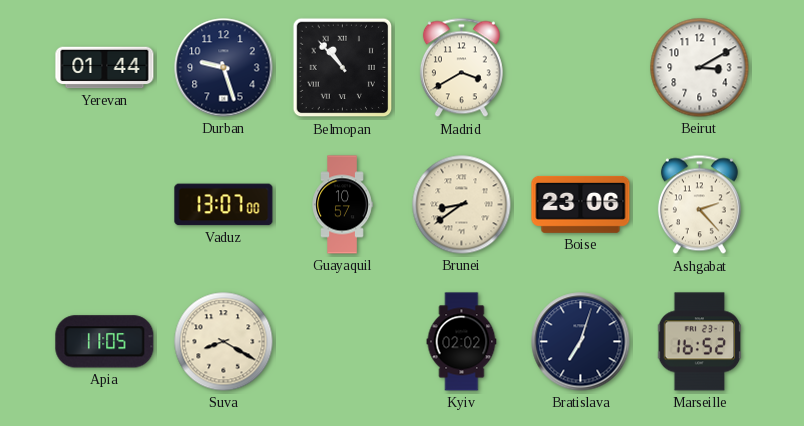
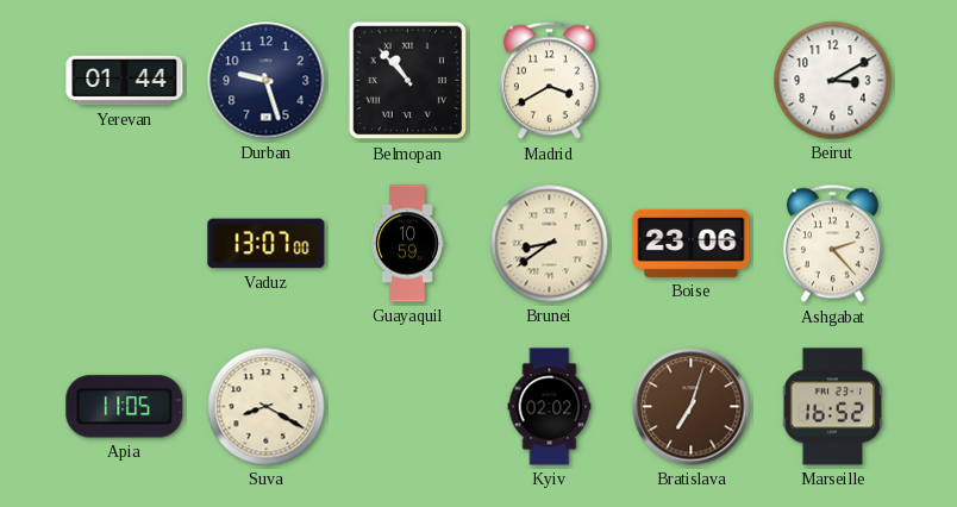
Guayaquil: 10:57 -> 10:59 (407, 244)
Bratislava dial: navy -> brown (692, 407)
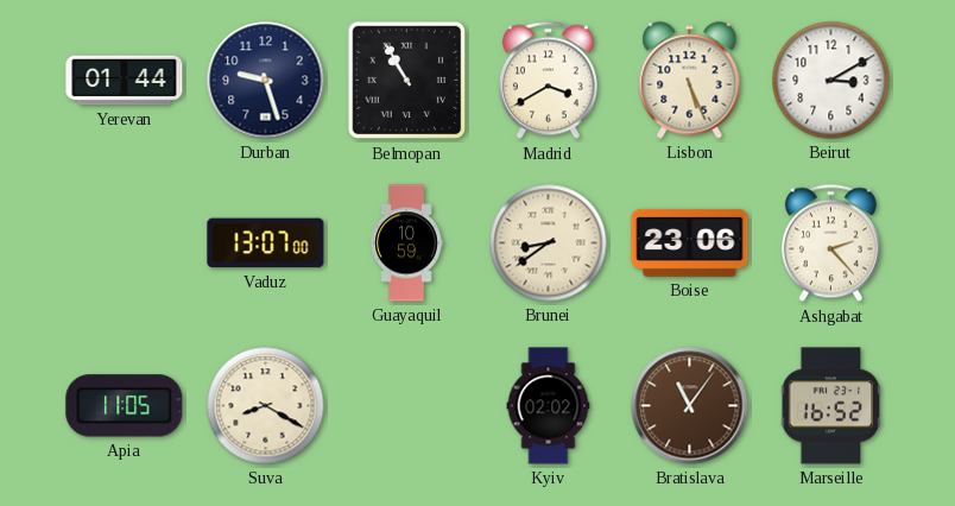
Belmopan: 10:53 -> 10:55 (407, 81)
Lisbon: none -> 5:26 (690, 81)
Bratislava: 7:03 -> 11:06 (690, 406)
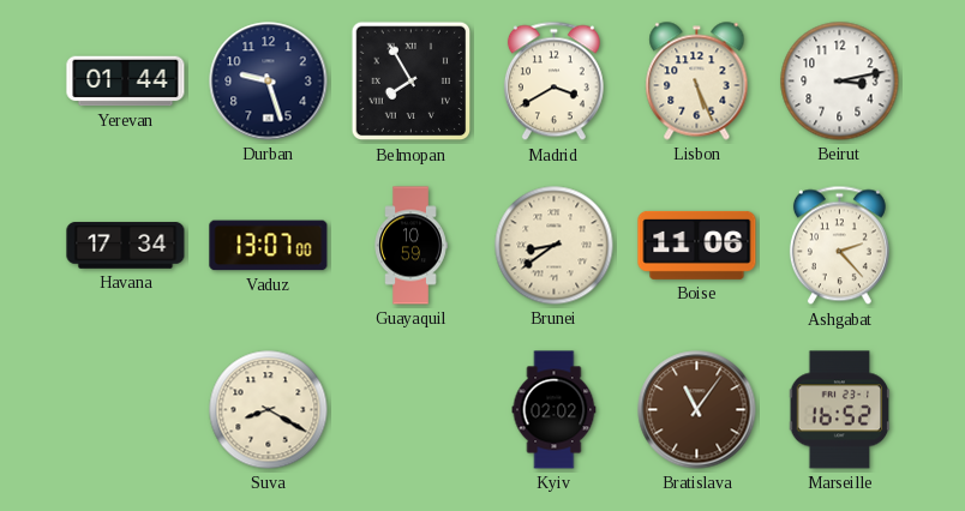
Belmopan: 10:55 -> 7:55 (412, 82)
Beirut: 3:10 -> 3:13 (840, 82)
Havana: none -> 17:34 (126, 246)
Boise: 23:06 -> 11:06 (697, 245)
Apia: 11:05 -> none (125, 406)
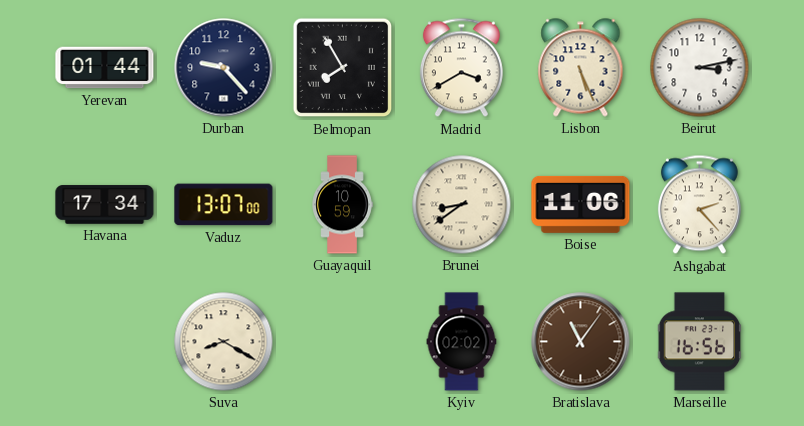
Durban: 9:27 -> 9:23 (224, 68)
Marseille: 16:52 -> 16:56 (700, 342)
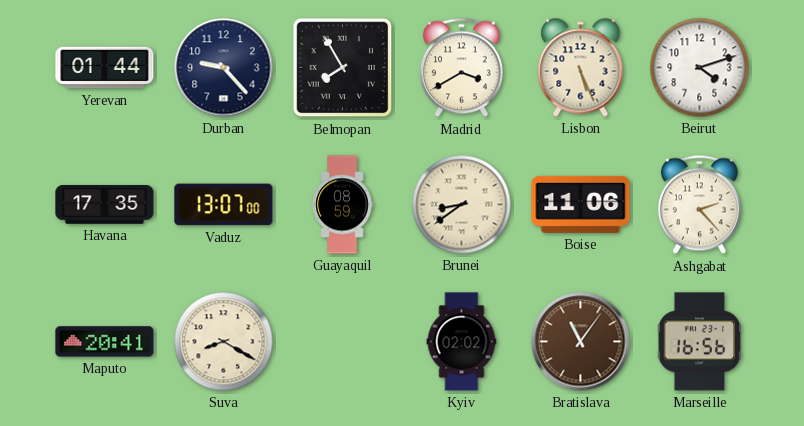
Beirut: 3:13 -> 4:12 (700, 68)
Havana: 17:34 -> 17:35 (105, 205)
Guayaquil: 10:59 -> 08:59 (342, 205)
Maputo: none -> 20:41 (105, 342)
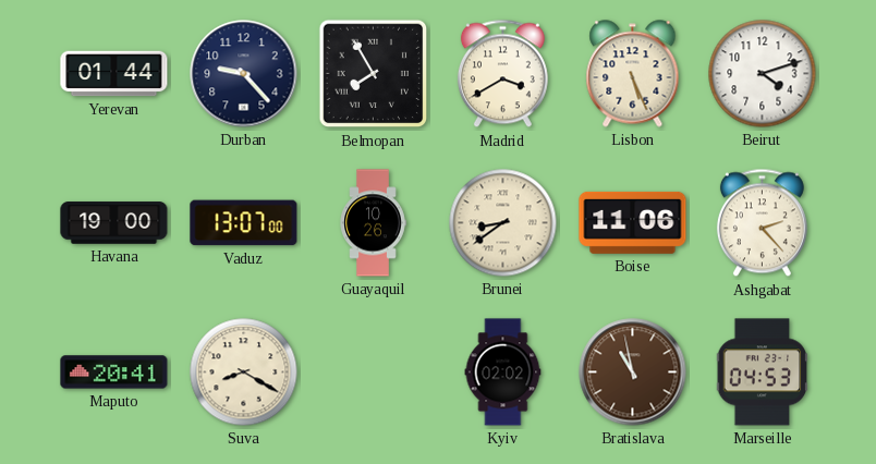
Havana: 17:35 -> 19:00 (114, 223)
Guayaquil: 08:59 -> 10:26 (373, 223)
Bratislava: 11:06 -> 10:58 (633, 373)
Marseille: 16:56 -> 04:53 (763, 373)
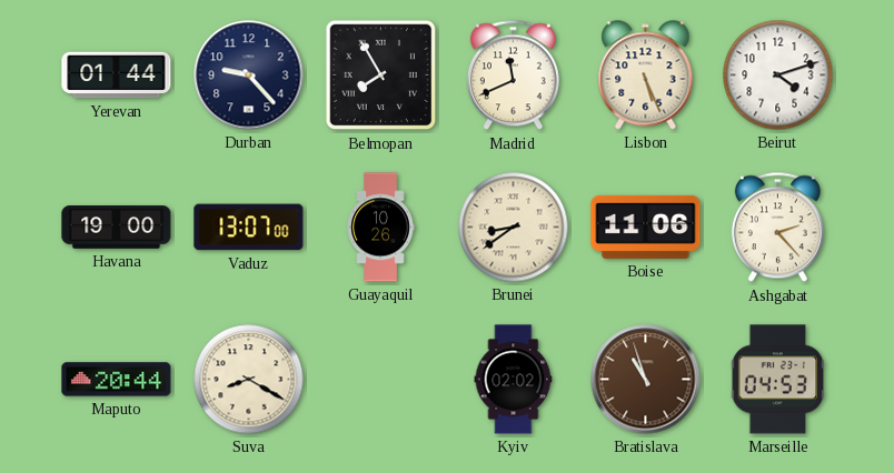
Madrid: 3:40 -> 11:41 (513, 76)
Maputo: 20:41 -> 20:44 (117, 380)
Bratislava: 10:58 -> 10:57 (646, 380)
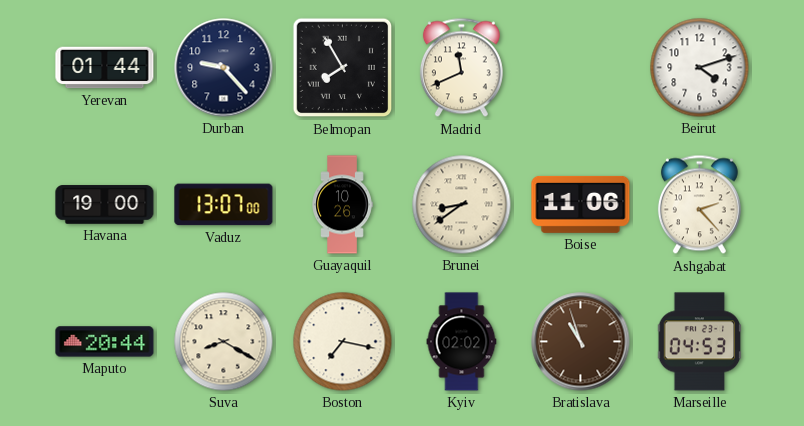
Lisbon: 5:26 -> none (646, 76)
Boston: none -> 7:17 (343, 342)
